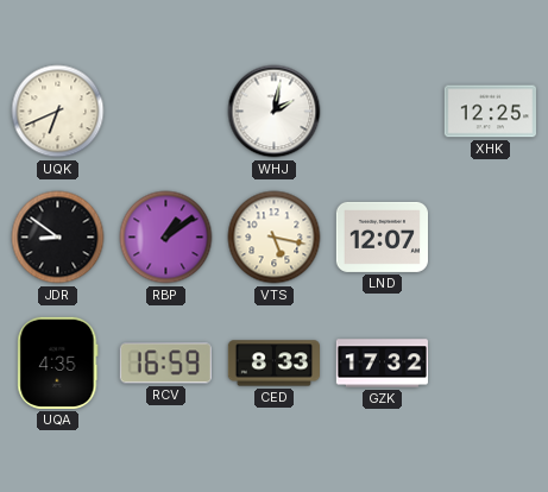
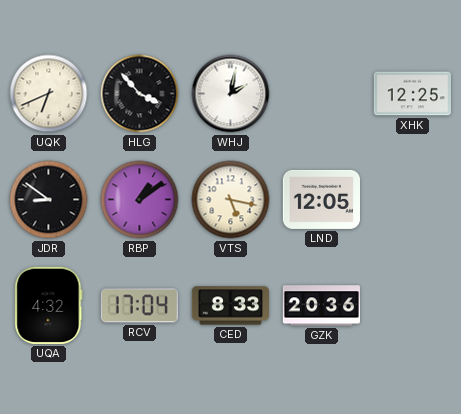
HLG: none -> 3:53 (140, 94)
LND: 12:07 -> 12:05 (321, 199)
UQA: 4:35 -> 4:32 (49, 305)
RCV: 16:59 -> 17:04 (139, 306)
GZK: 17:32 -> 20:36 (321, 306)
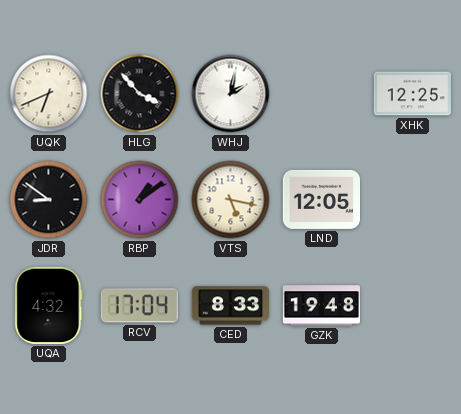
GZK: 20:36 -> 19:48 (321, 306)
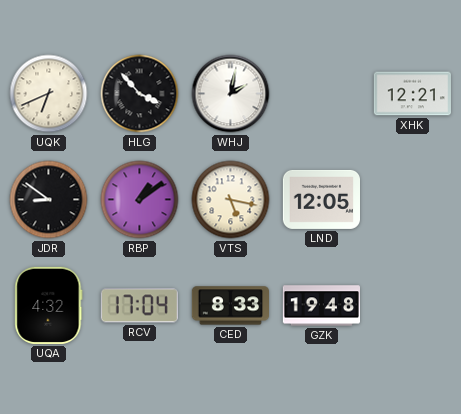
XHK: 12:25 -> 12:21 (412, 94)
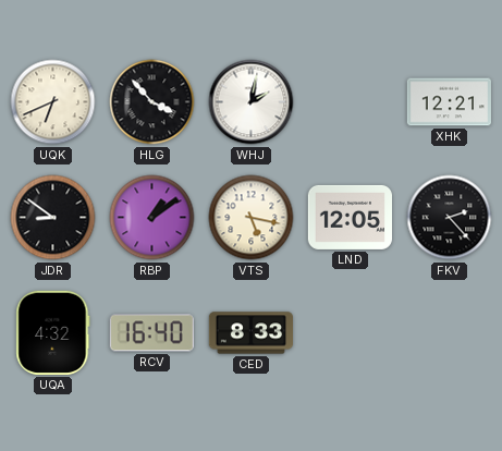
FKV: none -> 2:23 (450, 218)
RCV: 17:04 -> 16:40 (151, 333)
GZK: 19:48 -> none (321, 306)
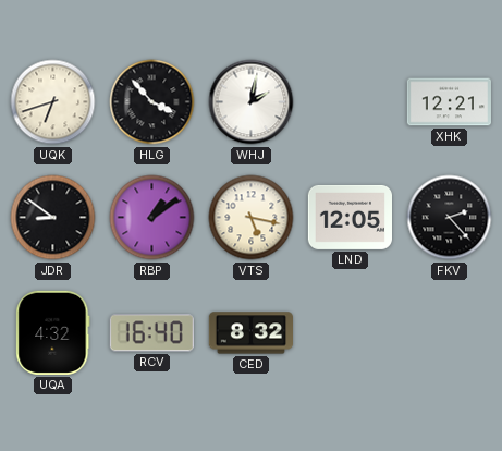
UQK: 6:41 -> 6:42 (53, 102)
CED: 8:33 -> 8:32 (250, 333)
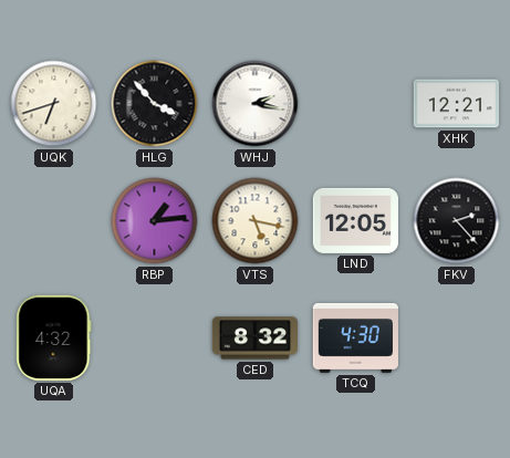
WHJ: 2:02 -> 2:17 (256, 104)
JDR: 8:51 -> none (53, 218)
RBP: 1:09 -> 1:14 (155, 221)
RCV: 16:40 -> none (151, 333)
TCQ: none -> 4:30 (355, 337)
